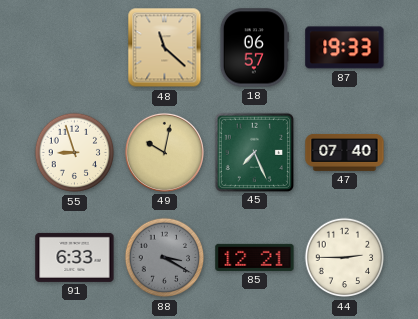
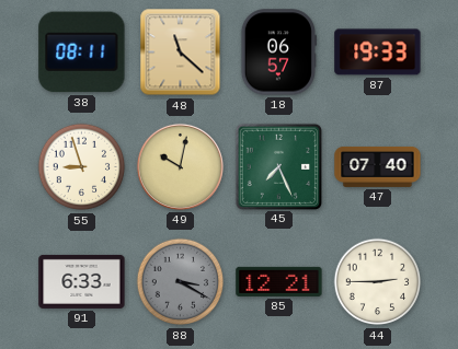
38: none -> 08:11 (82, 53)
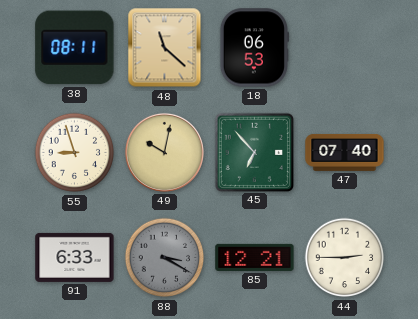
18: 06:57 -> 06:53 (254, 48)
87: 19:33 -> none (378, 53)
45: 7:26 -> 6:53 (254, 152)
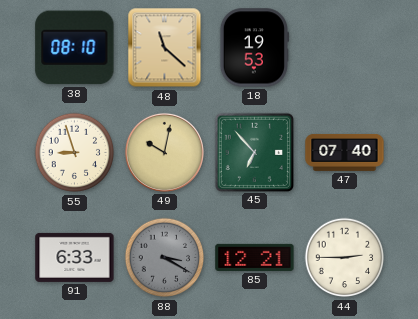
38: 08:11 -> 08:10 (75, 48)
18: 06:53 -> 19:53 (254, 48)
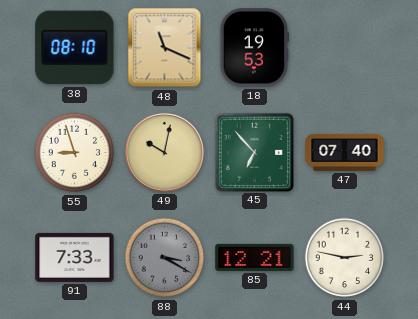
48: 11:22 -> 11:19 (165, 48)
91: 6:33 -> 7:33 (75, 257)
44: 2:45 -> 2:47 (345, 258)
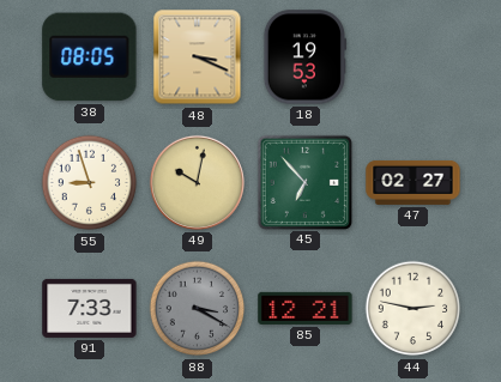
38: 08:10 -> 08:05 (90, 57)
48: 11:19 -> 3:19 (198, 57)
47: 07:40 -> 02:27 (414, 182)
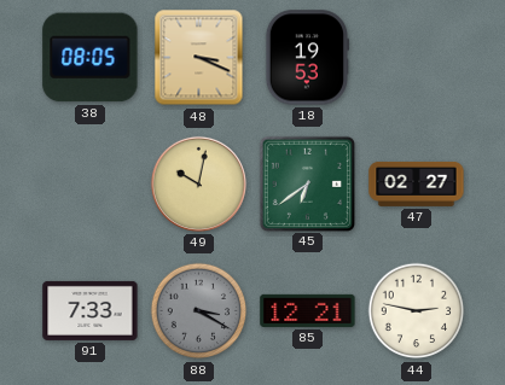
55: 8:57 -> none (90, 183)
45: 6:53 -> 6:39 (307, 183)
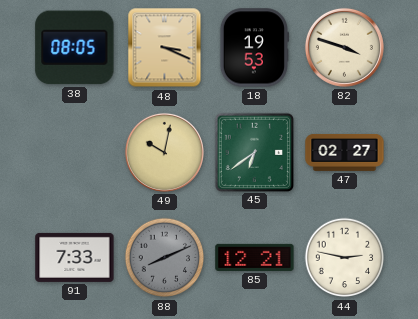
82: none -> 3:48 (344, 47)
88: 3:20 -> 8:11 (165, 258)
